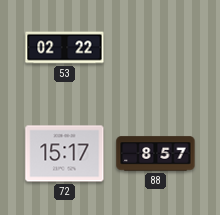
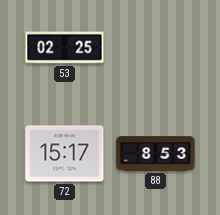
53: 02:22 -> 02:25 (65, 48)
88: 8:57 -> 8:53 (156, 154)
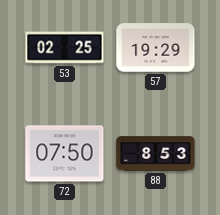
57: none -> 19:29 (156, 48)
72: 15:17 -> 07:50 (65, 154)
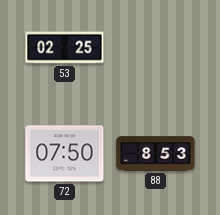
57: 19:29 -> none (156, 48)
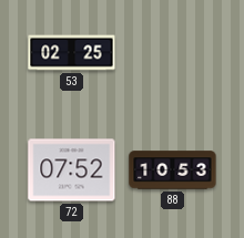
72: 07:50 -> 07:52 (72, 170)
88: 8:53 -> 10:53 (173, 170)
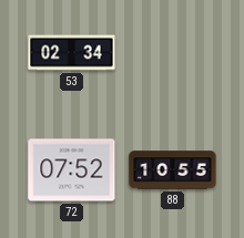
53: 02:25 -> 02:34 (72, 53)
88: 10:53 -> 10:55 (173, 170)
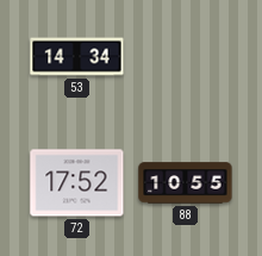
53: 02:34 -> 14:34 (77, 57)
72: 07:52 -> 17:52 (77, 183)
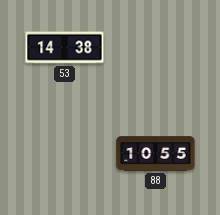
53: 14:34 -> 14:38 (65, 48)
72: 17:52 -> none (77, 183)
